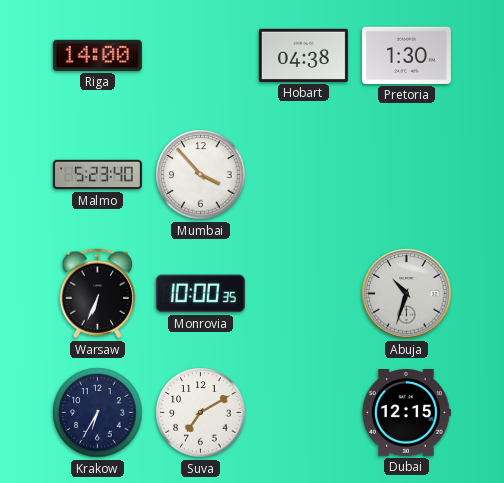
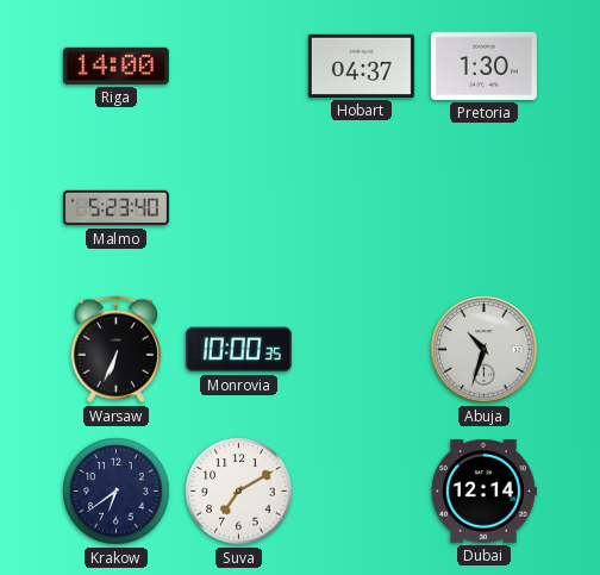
Hobart: 04:38 -> 04:37 (361, 65)
Mumbai: 3:53 -> none (201, 175)
Krakow: 6:35 -> 6:39 (117, 492)
Dubai: 12:15 -> 12:14 (483, 492)
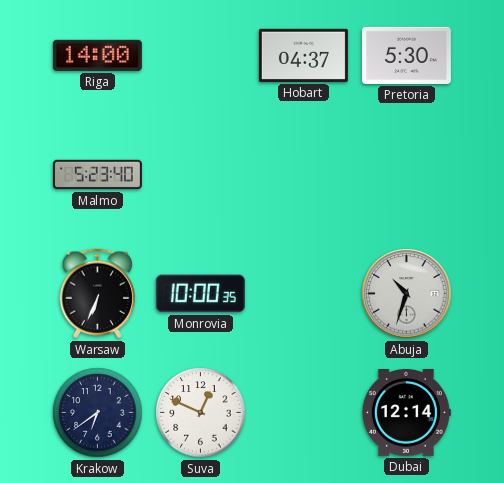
Pretoria: 1:30 -> 5:30 (406, 55)
Suva: 7:10 -> 12:49 (201, 413)
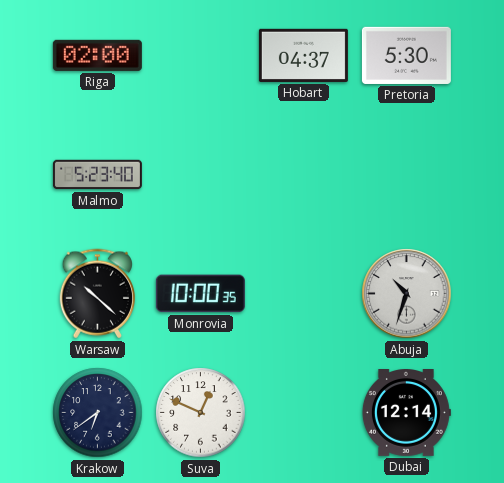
Riga: 14:00 -> 02:00 (97, 55)
Warsaw: 6:34 -> 10:22 (97, 294)
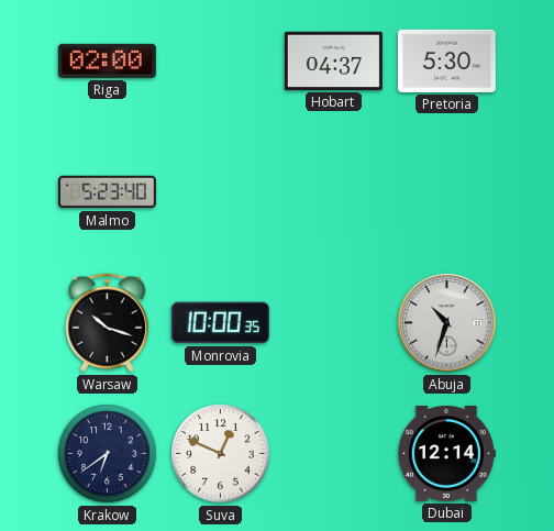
Warsaw: 10:22 -> 10:18 (107, 323)
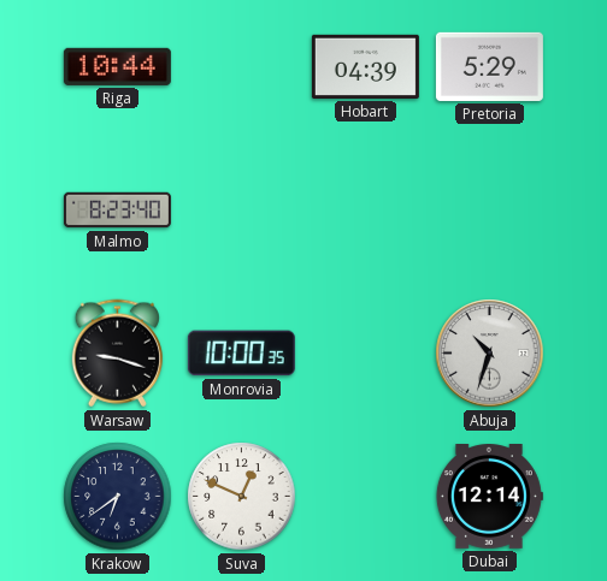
Riga: 02:00 -> 10:44 (117, 66)
Hobart: 04:37 -> 04:39 (365, 66)
Pretoria: 5:30 -> 5:29 (489, 66)
Malmo: 5:23 -> 8:23 (117, 211)
Warsaw: 10:18 -> 9:18 (117, 354)
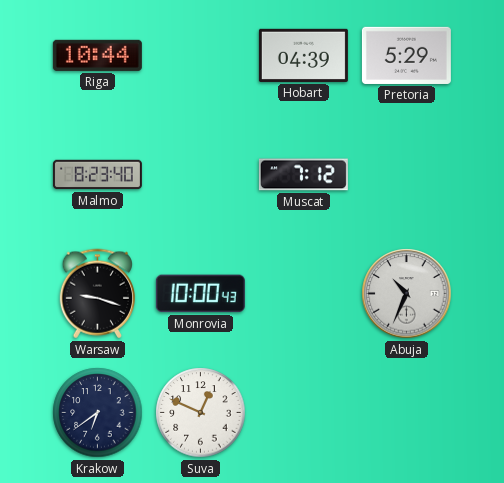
Muscat: none -> 7:12 (303, 175)
Monrovia: 10:00:35 -> 10:00:43 (200, 294)
Abuja: 10:33 -> 10:34 (407, 294)
Dubai: 12:14 -> none (489, 497)
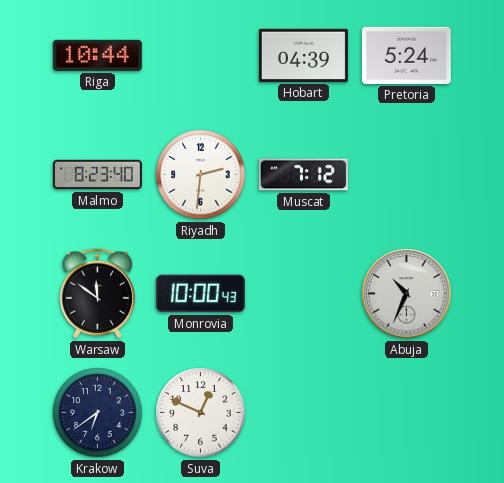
Pretoria: 5:29 -> 5:24 (406, 55)
Riyadh: none -> 2:31 (201, 175)
Warsaw: 9:18 -> 11:51 (97, 294)
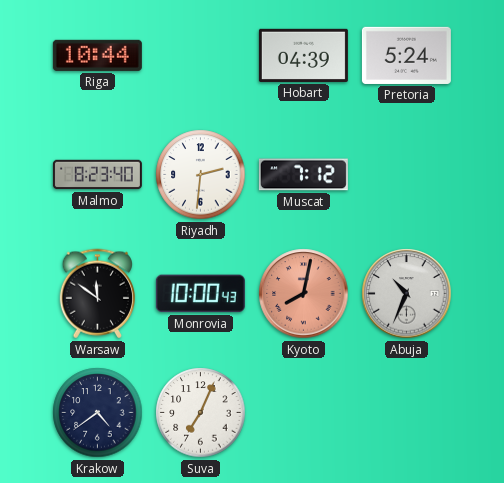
Kyoto: none -> 8:02 (304, 294)
Krakow: 6:39 -> 4:39 (98, 413)
Suva: 12:49 -> 7:04 (201, 413)
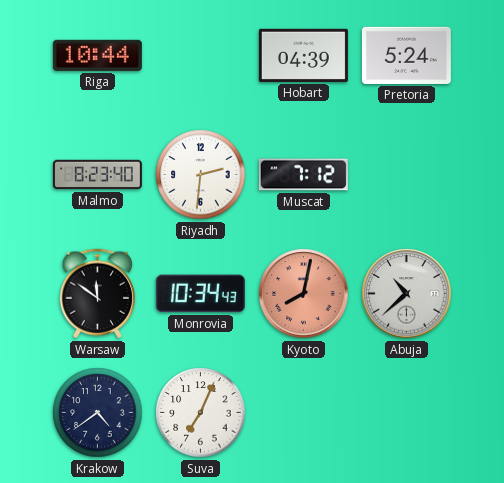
Monrovia: 10:00 -> 10:34 (200, 294)
Abuja: 10:34 -> 10:38 (407, 294)
